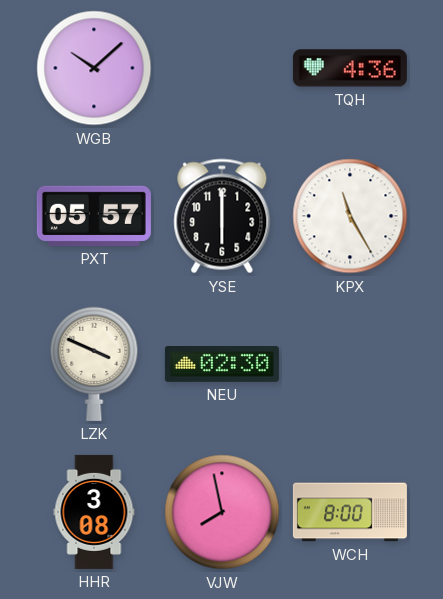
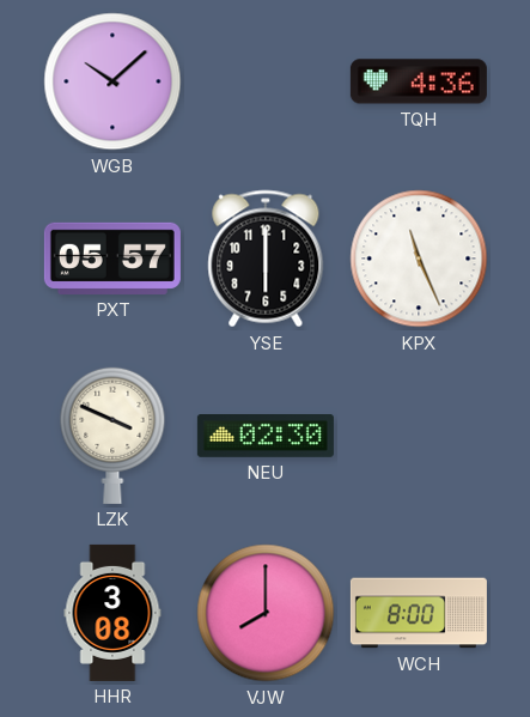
KPX: 11:25 -> 11:26 (419, 259)
VJW: 7:58 -> 8:00 (266, 613)
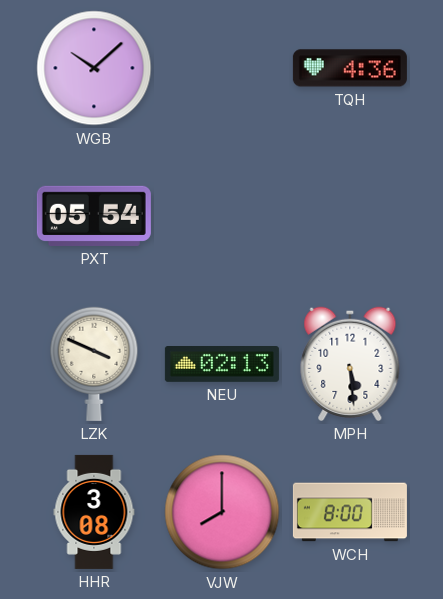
PXT: 05:57 -> 05:54 (94, 216)
YSE: 6:00 -> none (266, 259)
KPX: 11:26 -> none (419, 259)
NEU: 02:30 -> 02:13 (222, 365)
MPH: none -> 5:29 (350, 364)
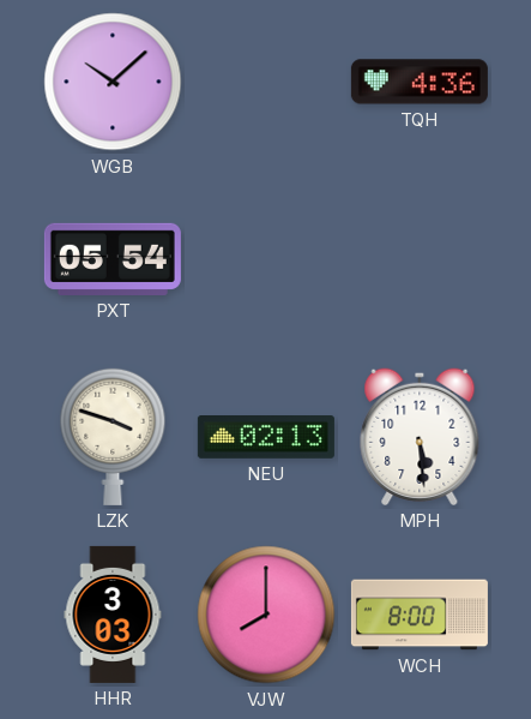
LZK: 3:49 -> 3:48 (113, 437)
HHR: 3:08 -> 3:03 (113, 615)
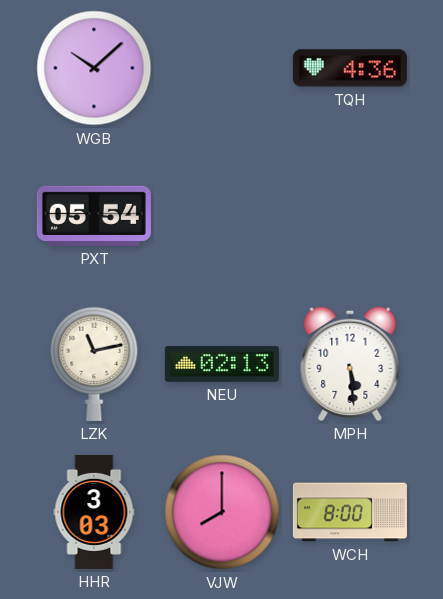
LZK: 3:48 -> 11:13 (94, 364)
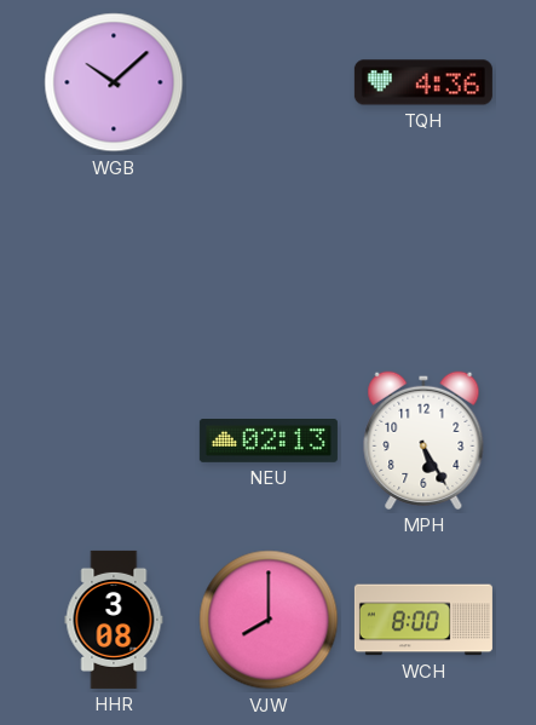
PXT: 05:54 -> none (94, 216)
LZK: 11:13 -> none (94, 364)
MPH: 5:29 -> 5:25 (423, 441)
HHR: 3:03 -> 3:08 (114, 620)
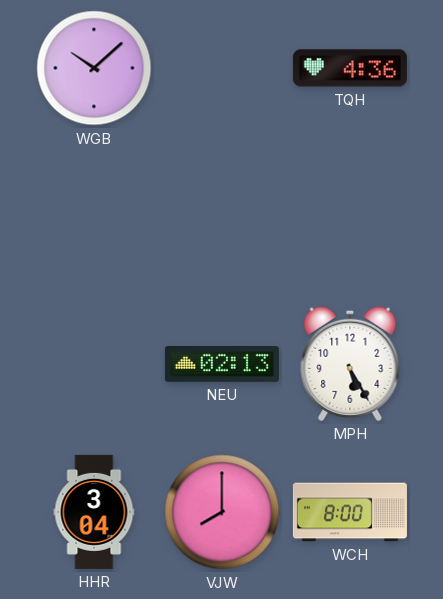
HHR: 3:08 -> 3:04 (94, 512)
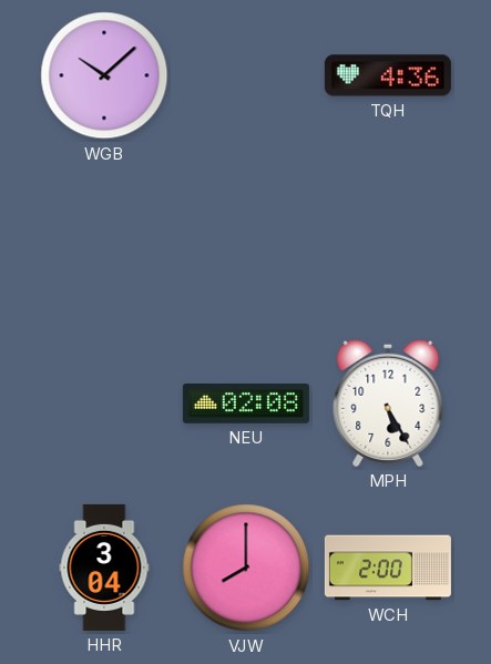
NEU: 02:13 -> 02:08 (246, 405)
WCH: 8:00 -> 2:00 (388, 568)
